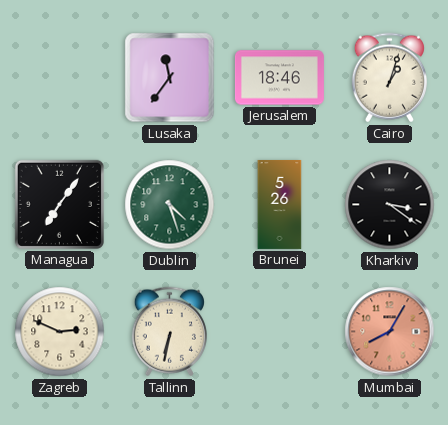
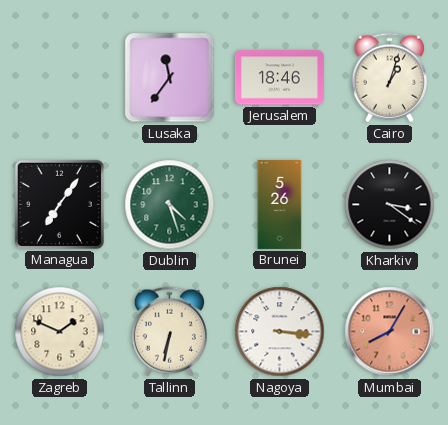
Zagreb: 2:49 -> 1:49 (60, 332)
Nagoya: none -> 3:16 (280, 332)
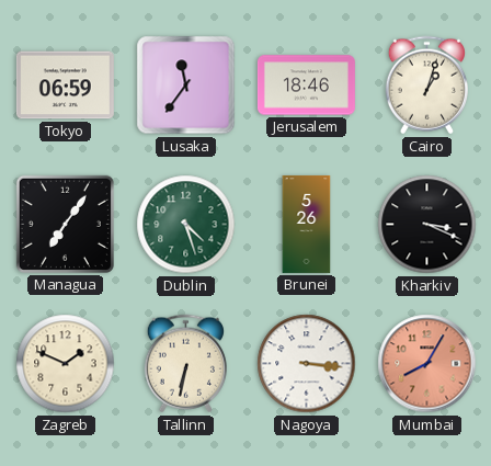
Tokyo: none -> 06:59 (65, 86)
Kharkiv: 3:21 -> 3:19 (427, 225)
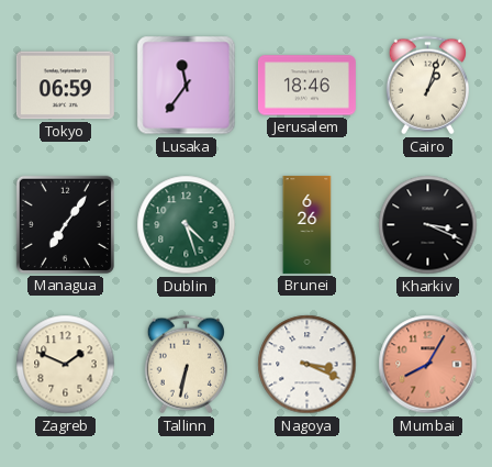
Brunei: 5:26 -> 6:26 (307, 224)
Nagoya: 3:16 -> 3:19 (307, 365)
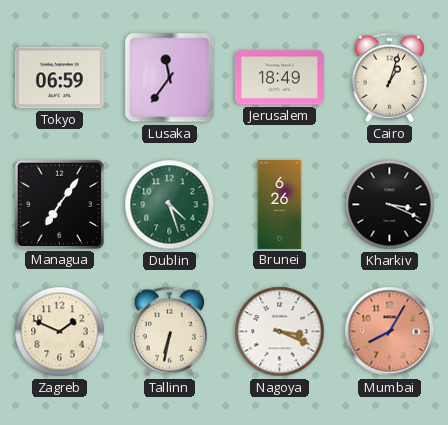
Jerusalem: 18:46 -> 18:49 (279, 78)
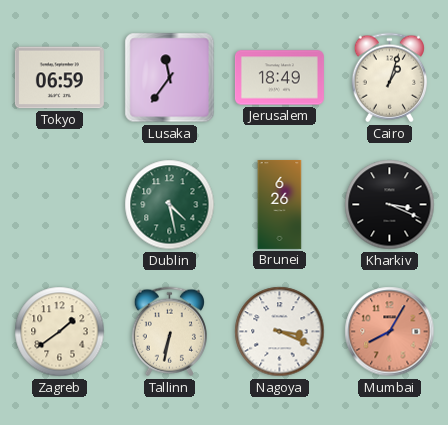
Managua: 7:06 -> none (59, 204)
Dublin: 4:27 -> 4:28 (170, 205)
Zagreb: 1:49 -> 1:39 (60, 332)
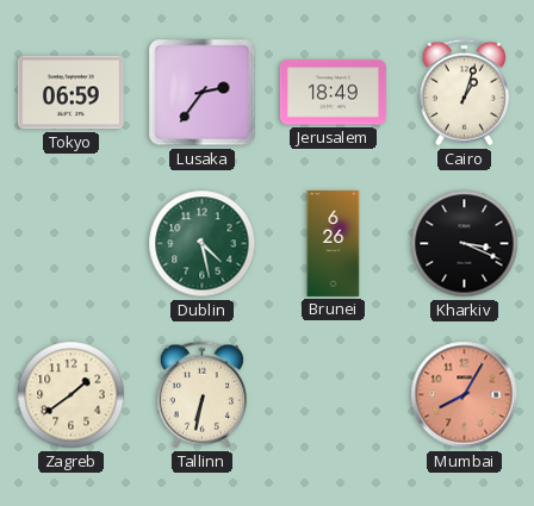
Lusaka: 11:36 -> 2:36 (203, 93)
Nagoya: 3:19 -> none (280, 332)
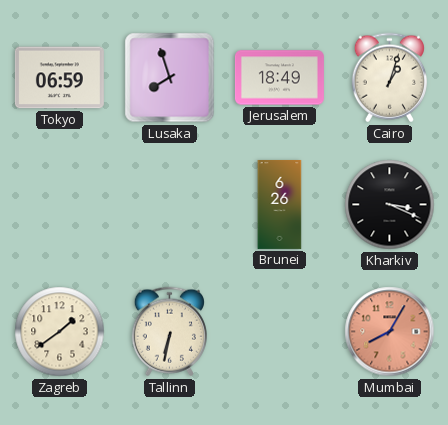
Lusaka: 2:36 -> 7:57 (170, 78)
Dublin: 4:28 -> none (203, 244)
